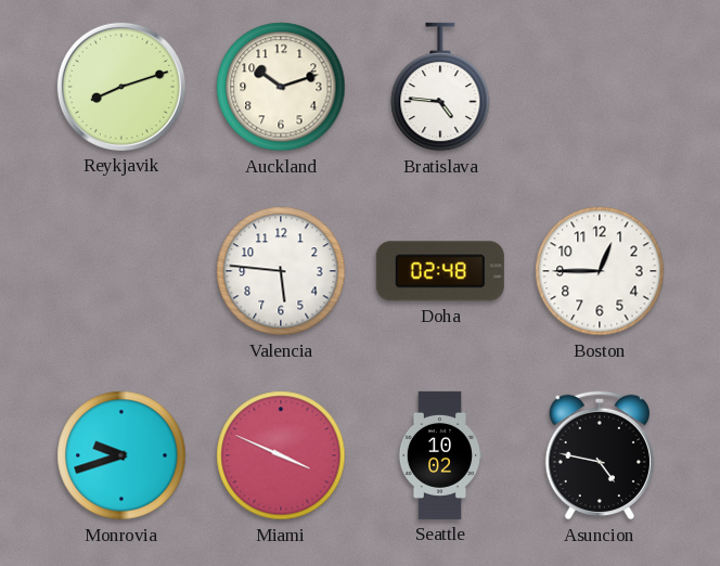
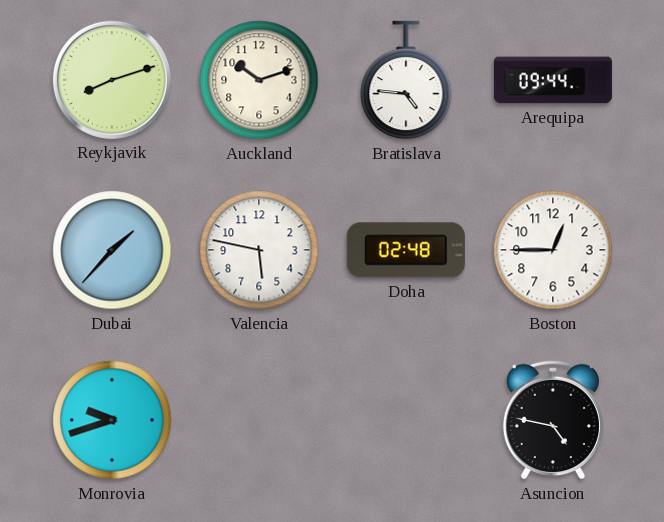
Arequipa: none -> 09:44 (553, 80)
Dubai: none -> 1:37 (112, 250)
Valencia: 5:46 -> 5:47 (259, 250)
Miami: 3:49 -> none (281, 455)
Seattle: 10:02 -> none (440, 455)
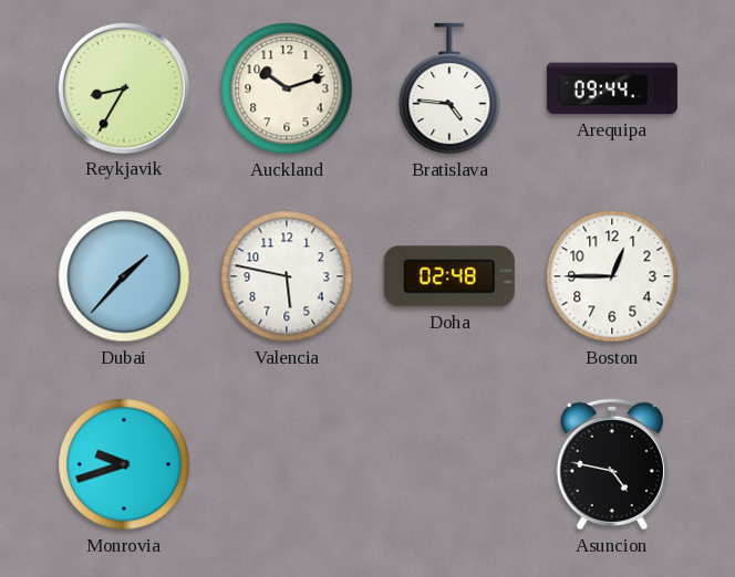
Reykjavik: 8:12 -> 8:35 (124, 88)
